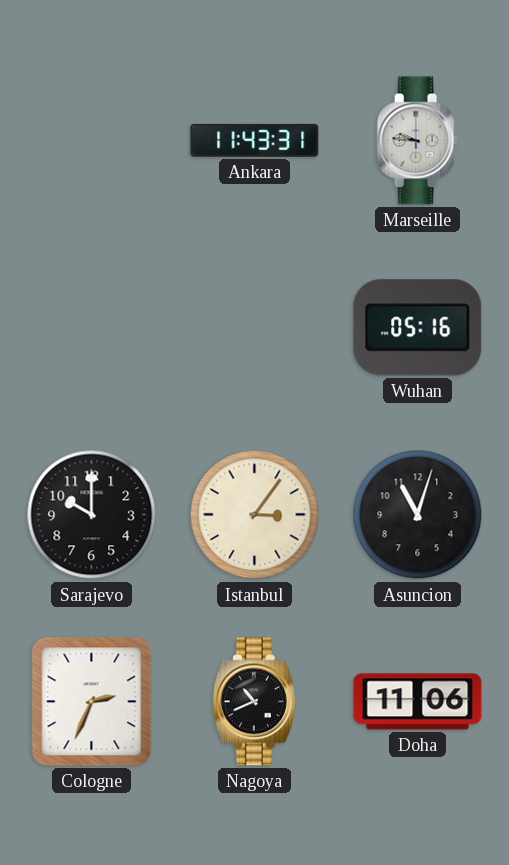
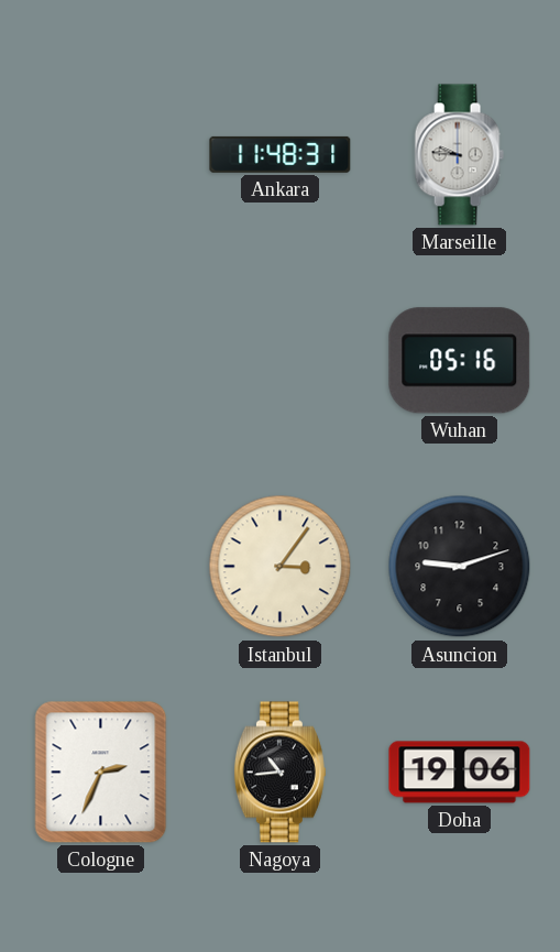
Ankara: 11:43 -> 11:48 (281, 154)
Sarajevo: 10:00 -> none (92, 515)
Asuncion: 11:03 -> 9:12 (460, 567)
Nagoya: 10:41 -> 10:44 (279, 773)
Doha: 11:06 -> 19:06 (460, 773)
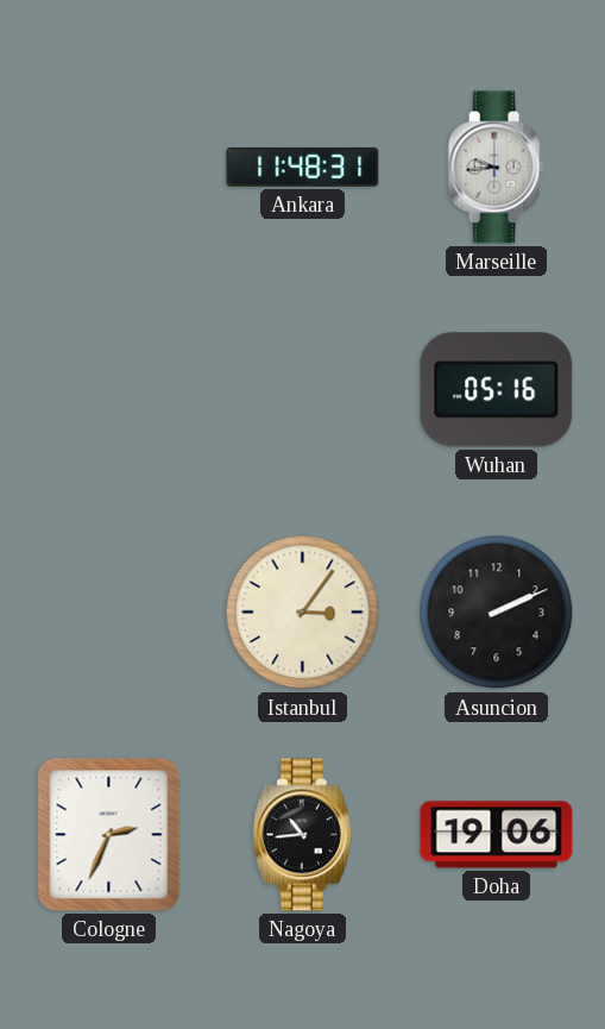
Marseille: 9:46 -> 9:44 (496, 168)
Asuncion: 9:12 -> 2:11 (497, 613)
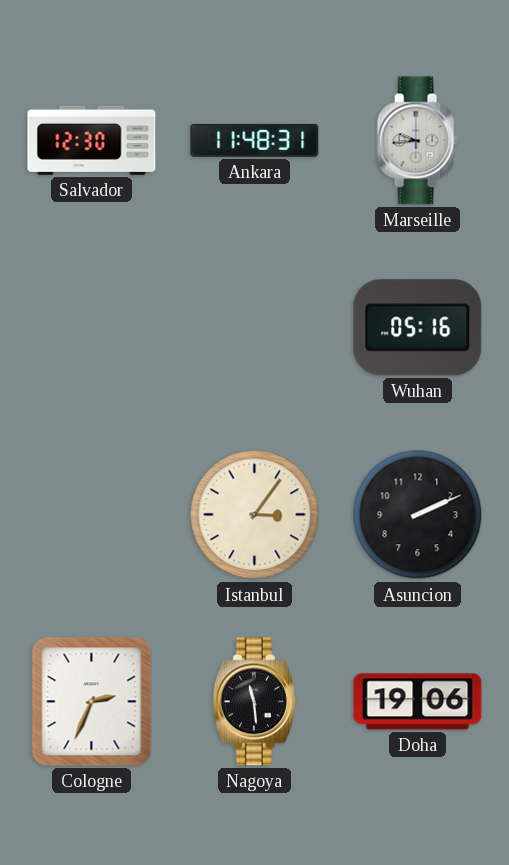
Salvador: none -> 12:30 (92, 140)
Nagoya: 10:44 -> 11:29 (254, 702)
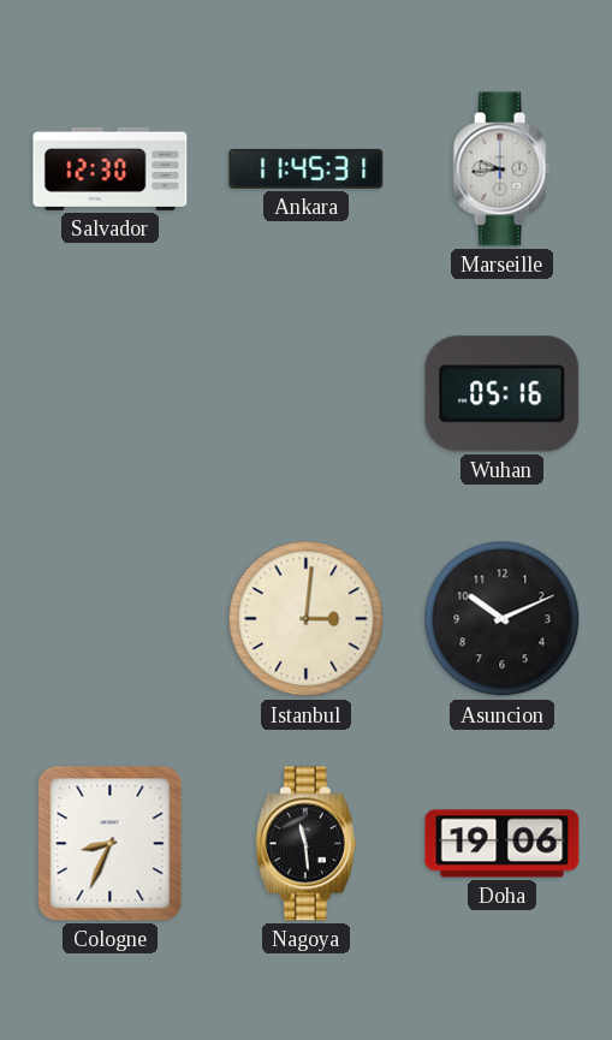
Ankara: 11:48 -> 11:45 (307, 168)
Istanbul: 3:06 -> 3:01 (307, 619)
Asuncion: 2:11 -> 10:11 (503, 619)
Cologne: 2:34 -> 8:34 (111, 844)
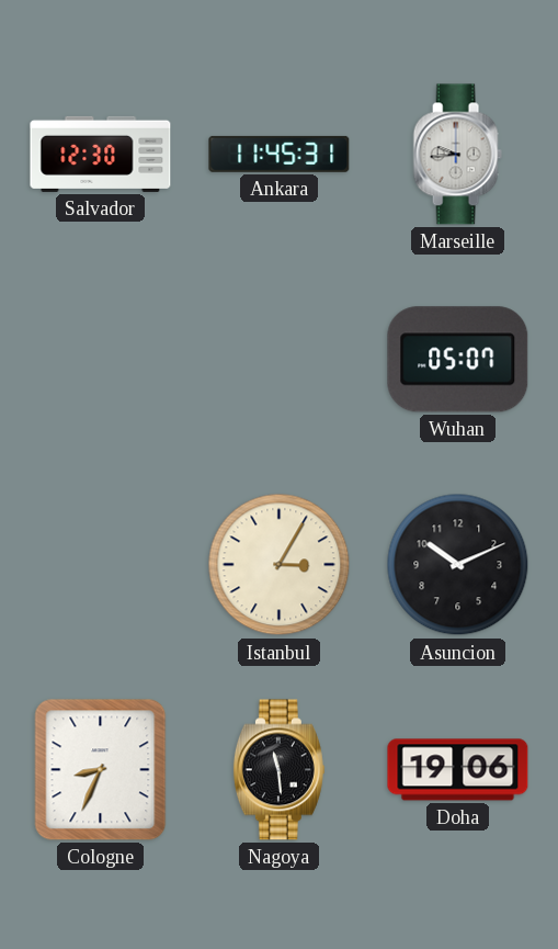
Wuhan: 05:16 -> 05:07 (458, 360)
Istanbul: 3:01 -> 3:05 (280, 565)
